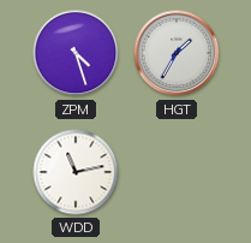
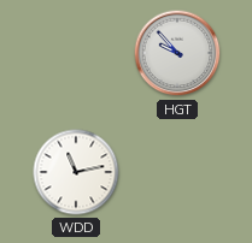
ZPM: 4:27 -> none (76, 53)
HGT: 1:35 -> 9:53 (177, 53)
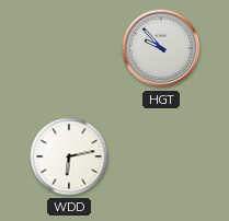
WDD: 11:13 -> 6:13 (69, 156)
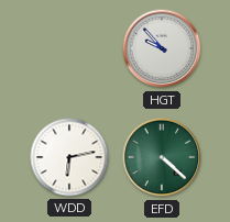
EFD: none -> 4:22 (162, 157)
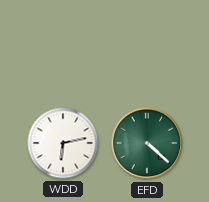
HGT: 9:53 -> none (162, 48)
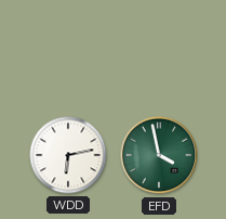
EFD: 4:22 -> 3:58 (159, 155)
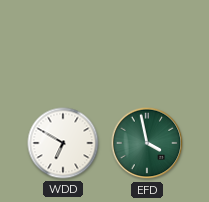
WDD: 6:13 -> 6:50 (63, 143)
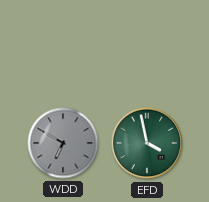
WDD dial: white -> grey (63, 143)
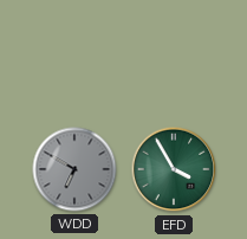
EFD: 3:58 -> 3:55 (174, 169)
